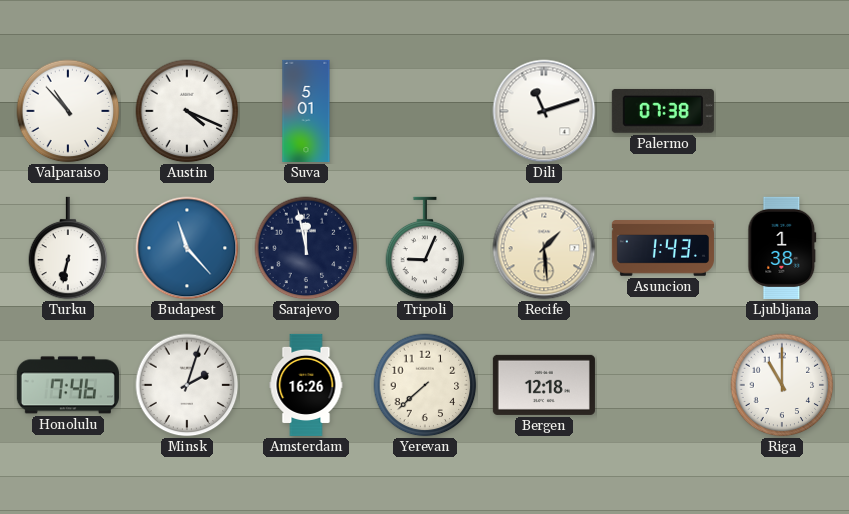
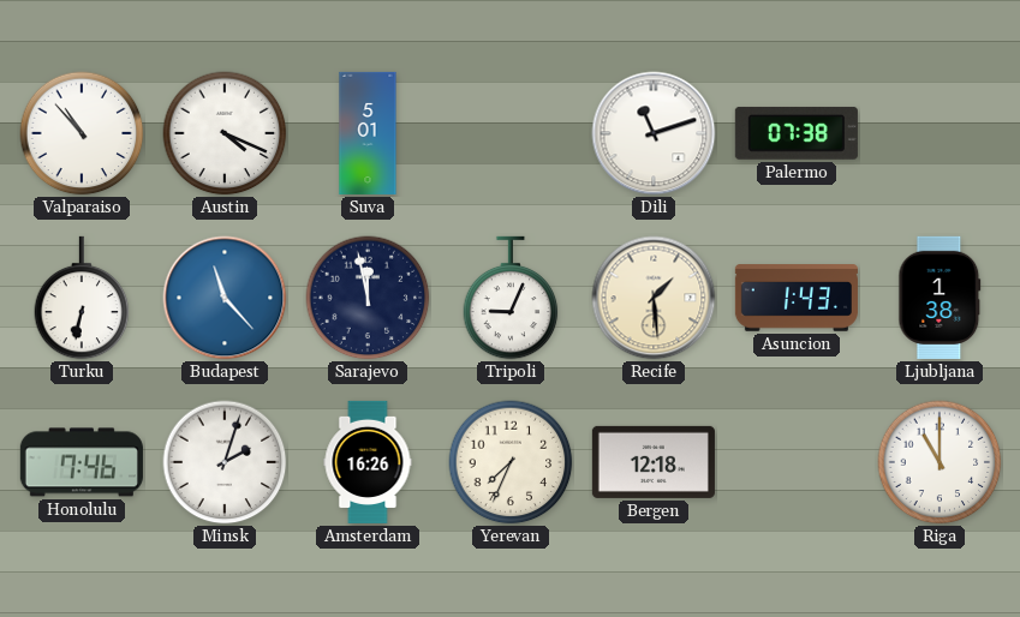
Yerevan: 7:38 -> 7:34 (511, 462)
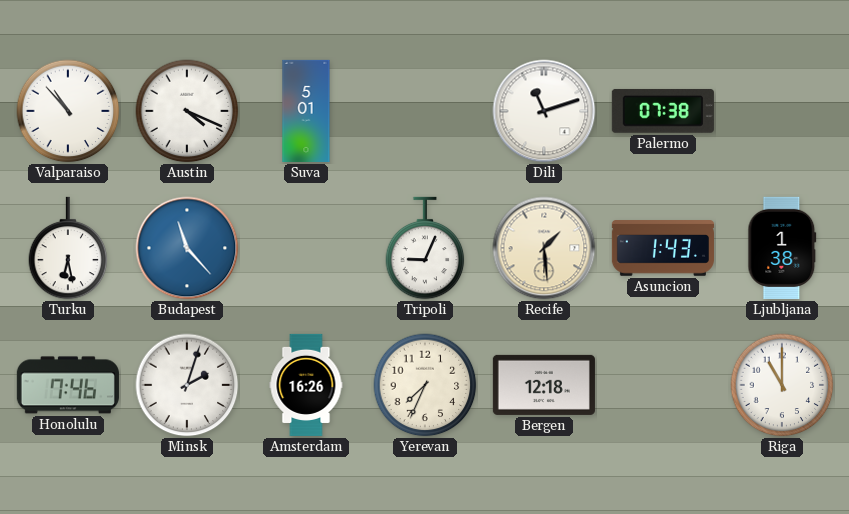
Turku: 6:32 -> 6:28 (68, 248)
Sarajevo: 11:58 -> none (368, 298)
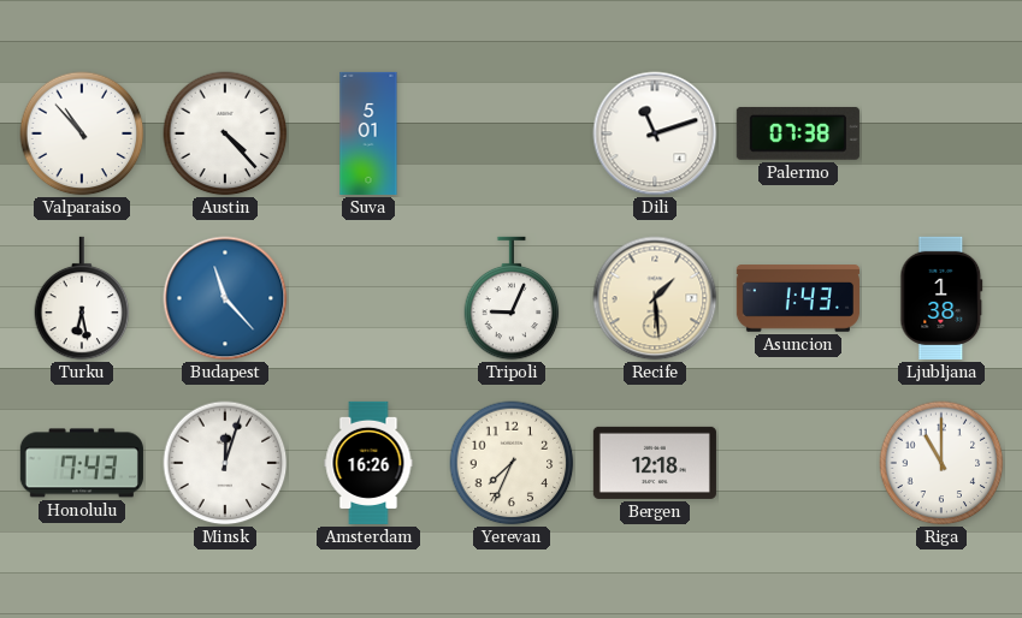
Austin: 4:19 -> 4:23 (225, 133)
Honolulu: 7:46 -> 7:43 (82, 463)
Minsk: 2:03 -> 12:03 (225, 463)
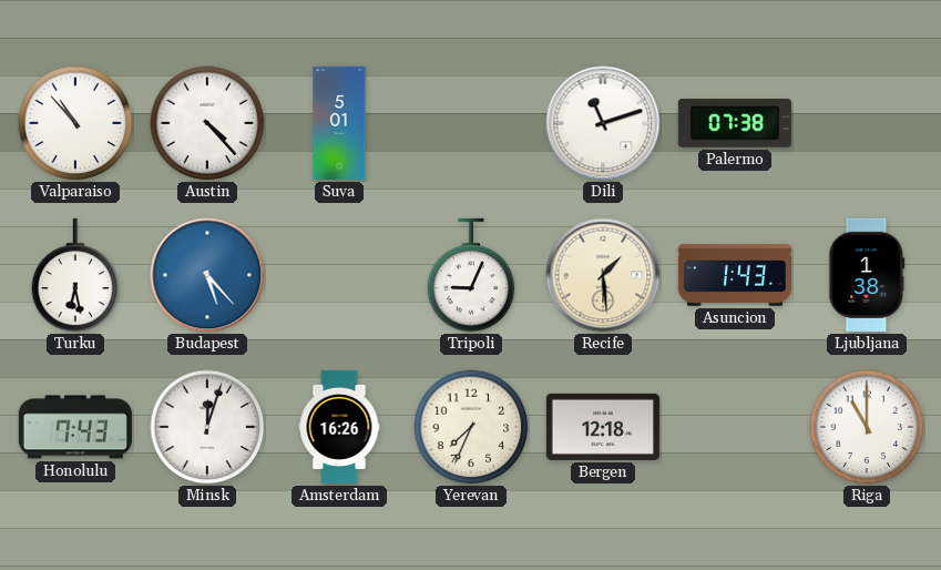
Budapest: 11:23 -> 5:23 (207, 275)
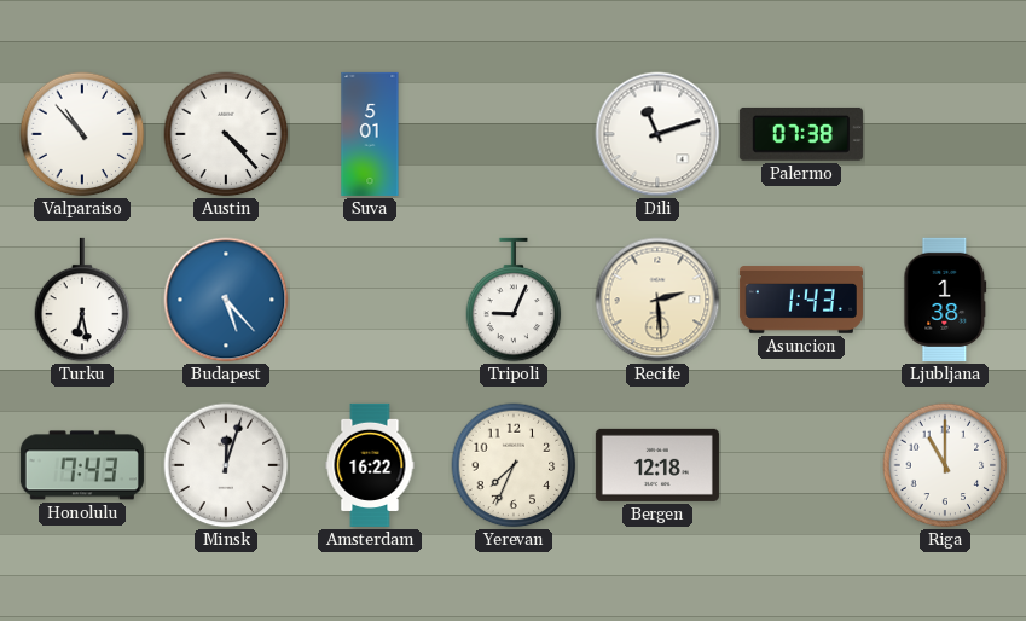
Recife: 1:29 -> 2:29 (657, 300)
Amsterdam: 16:26 -> 16:22 (370, 465)
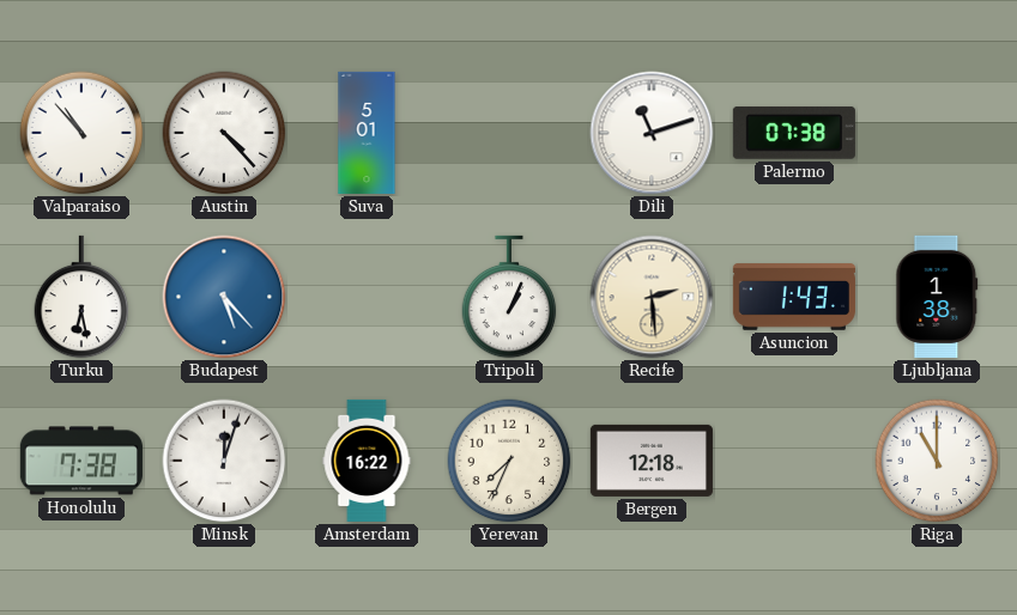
Tripoli: 9:04 -> 1:04 (509, 297)
Honolulu: 7:43 -> 7:38 (81, 461)
